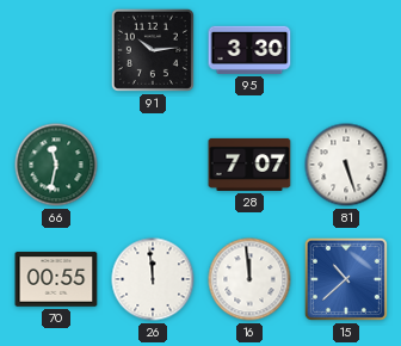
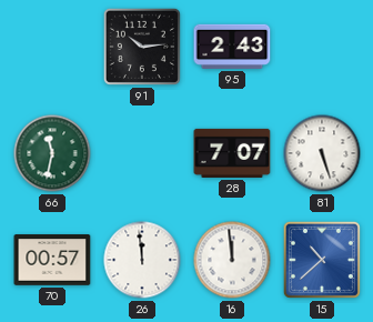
95: 3:30 -> 2:43 (232, 47)
70: 00:55 -> 00:57 (52, 260)
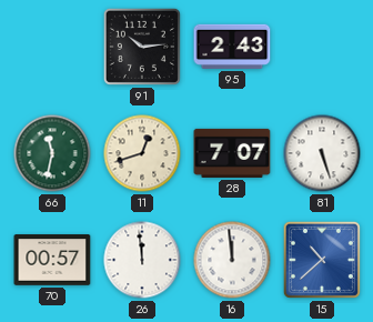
11: none -> 12:42 (142, 153)
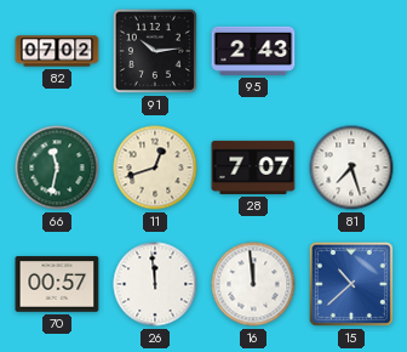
82: none -> 07:02 (57, 51)
81: 5:27 -> 7:27 (351, 168)
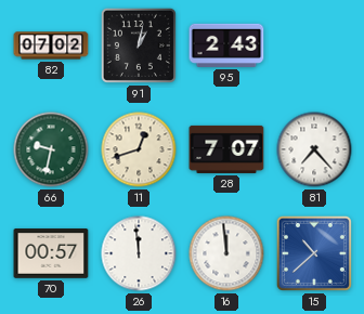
91: 10:14 -> 1:02 (139, 45)
66: 11:32 -> 9:32 (51, 149)
81: 7:27 -> 7:23 (314, 149)
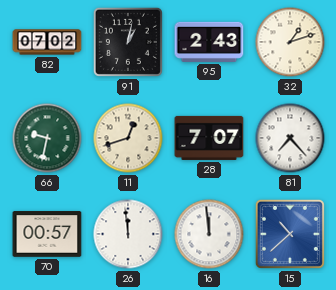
32: none -> 1:12 (290, 42)
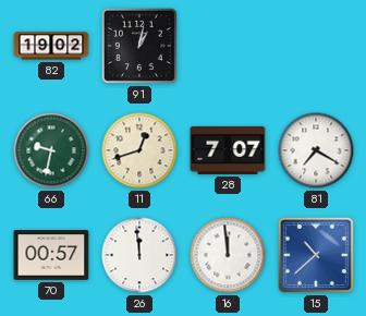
82: 07:02 -> 19:02 (51, 46)
95: 2:43 -> none (209, 42)
32: 1:12 -> none (290, 42)
81: 7:23 -> 7:20 (316, 150)
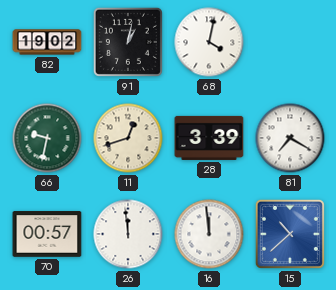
68: none -> 4:02 (209, 42)
28: 7:07 -> 3:39 (209, 138)
